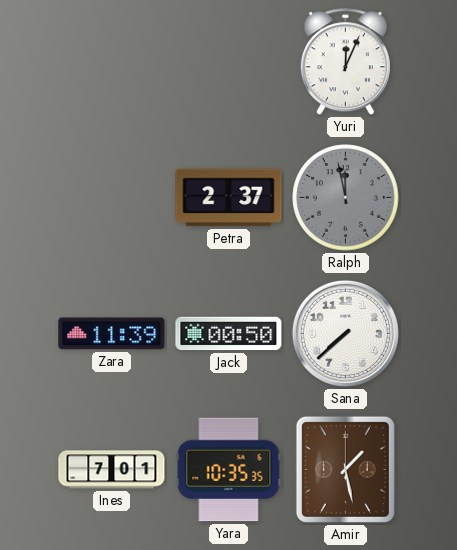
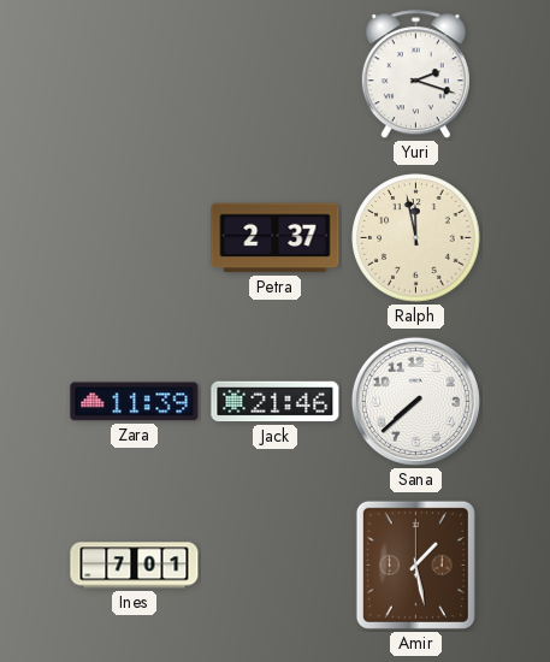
Yuri: 12:04 -> 2:18 (415, 75)
Ralph dial: grey -> cream (416, 238)
Jack: 00:50 -> 21:46 (276, 402)
Yara: 10:35 -> none (229, 470)
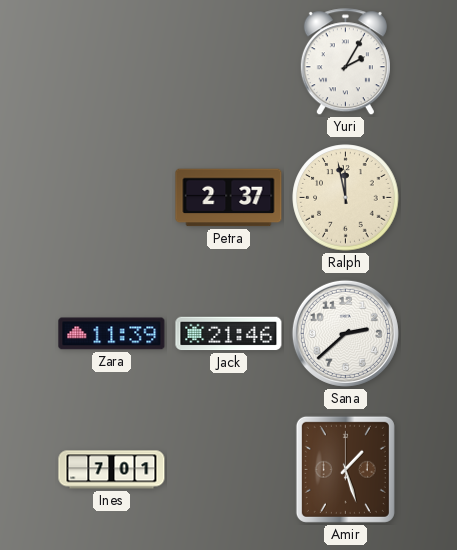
Yuri: 2:18 -> 2:05 (345, 62)
Sana: 7:38 -> 2:38 (345, 333)
Amir: 1:28 -> 1:27 (345, 469)
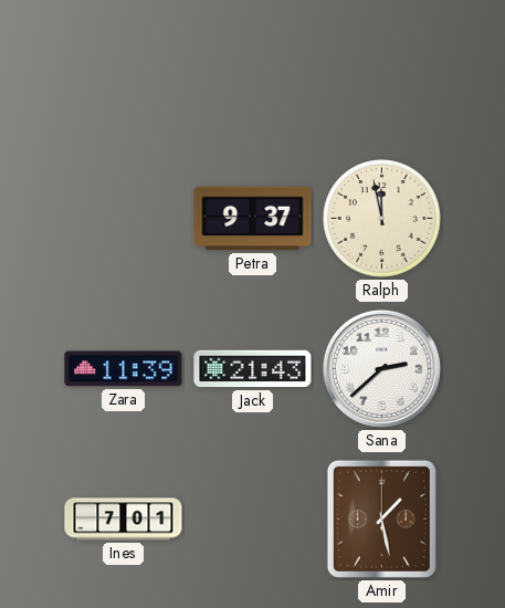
Yuri: 2:05 -> none (345, 62)
Petra: 2:37 -> 9:37 (253, 219)
Jack: 21:46 -> 21:43 (253, 369)
Amir: 1:27 -> 1:28 (381, 518)
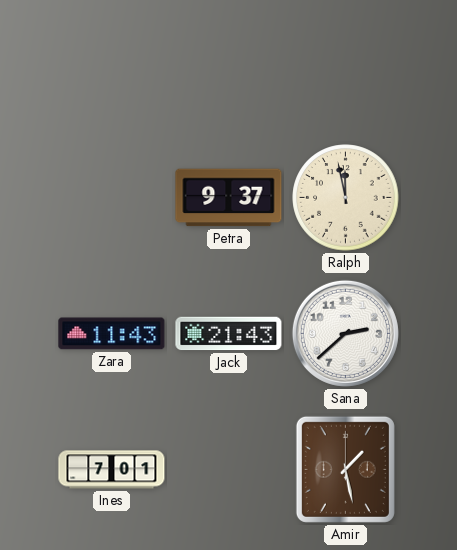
Zara: 11:39 -> 11:43 (112, 334)
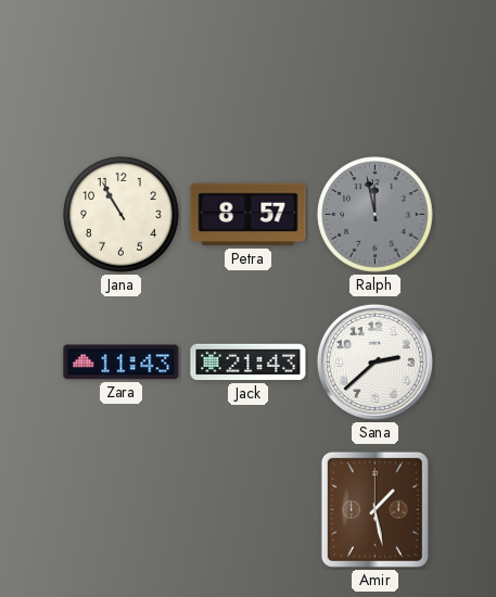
Jana: none -> 10:55 (122, 215)
Petra: 9:37 -> 8:57 (249, 215)
Ralph dial: cream -> grey (376, 215)
Ines: 7:01 -> none (112, 470)
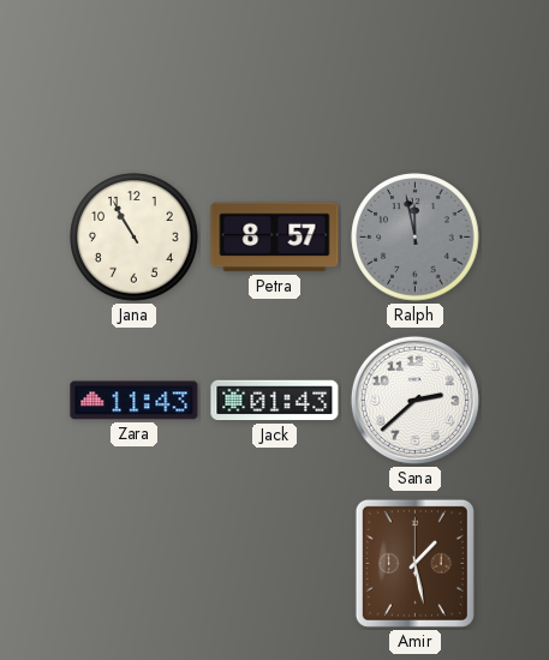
Jack: 21:43 -> 01:43 (275, 401)
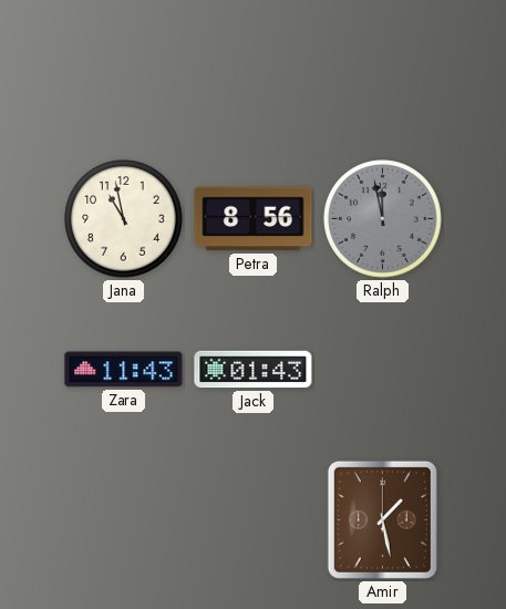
Jana: 10:55 -> 10:58 (124, 219)
Petra: 8:57 -> 8:56 (254, 219)
Sana: 2:38 -> none (414, 400)
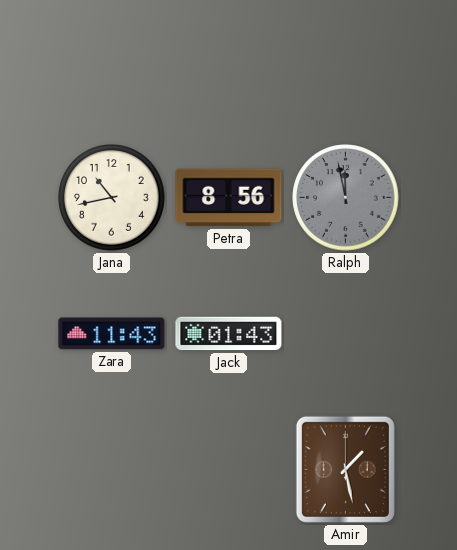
Jana: 10:58 -> 10:43 (112, 198)
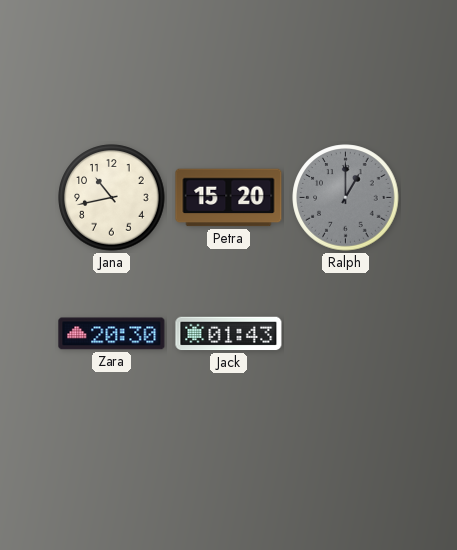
Petra: 8:56 -> 15:20 (229, 198)
Ralph: 11:58 -> 1:00 (346, 198)
Zara: 11:43 -> 20:30 (112, 334)
Amir: 1:28 -> none (345, 469)
